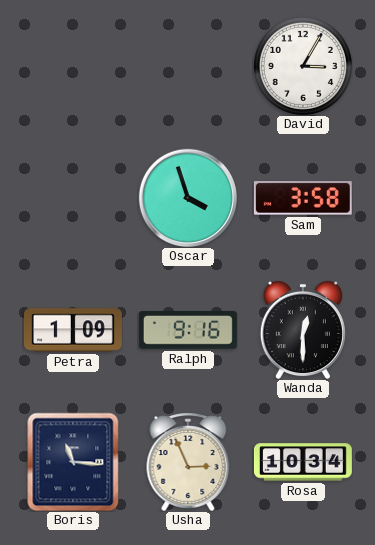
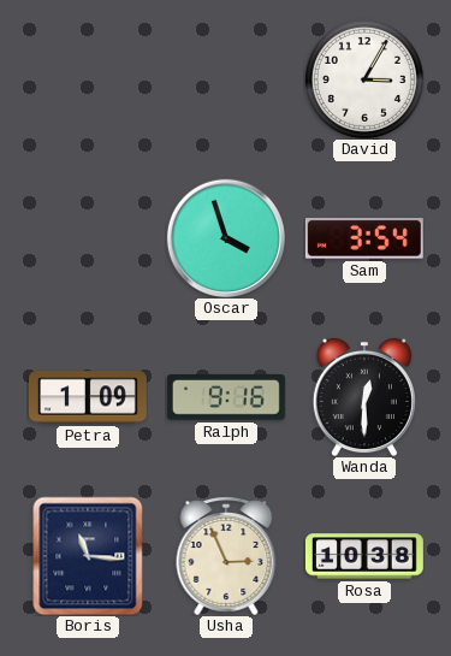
Sam: 3:58 -> 3:54 (364, 238)
Rosa: 10:34 -> 10:38 (364, 556)
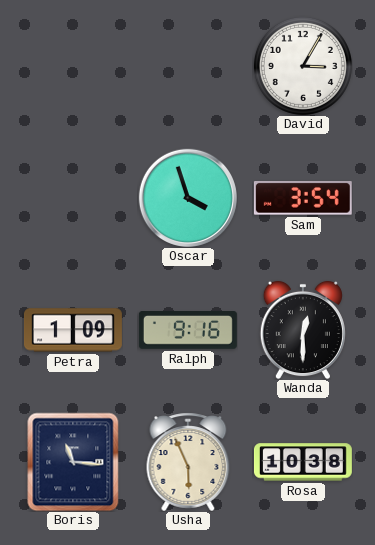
Usha: 2:56 -> 5:56 (188, 462)
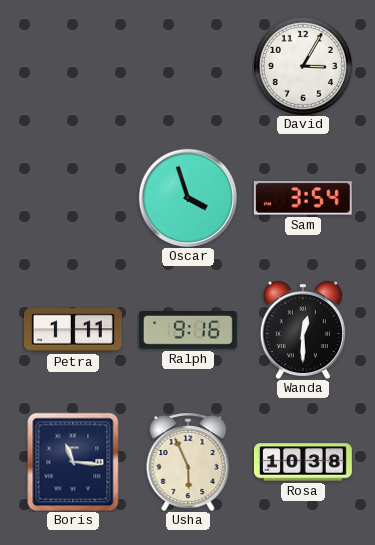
Petra: 1:09 -> 1:11 (73, 330)
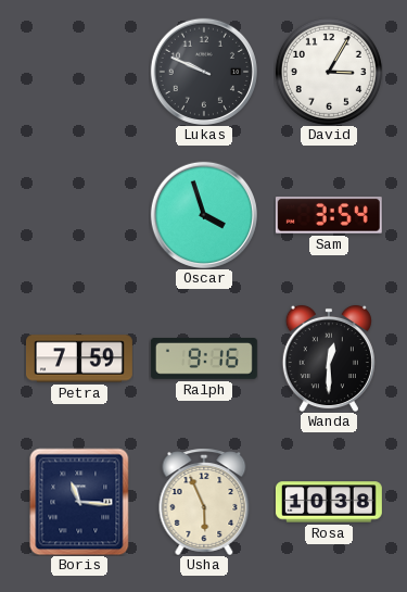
Lukas: none -> 9:49 (203, 71)
Petra: 1:11 -> 7:59 (79, 358)
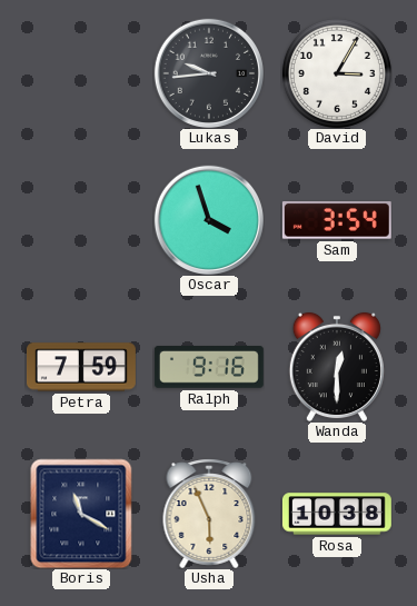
Lukas: 9:49 -> 9:44 (208, 72)
Boris: 11:16 -> 11:20 (81, 514)
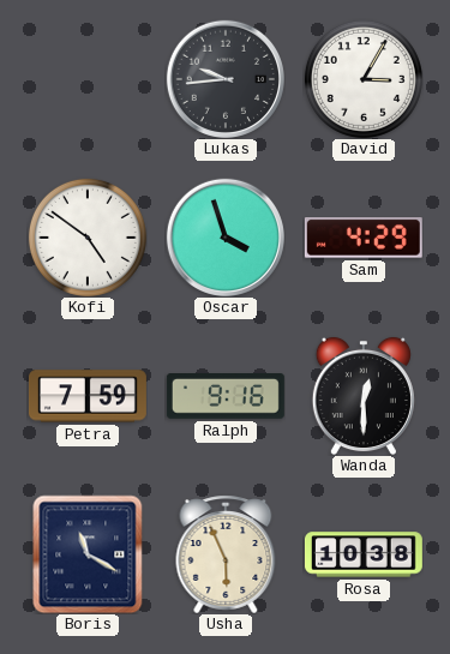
Kofi: none -> 4:51 (88, 238)
Sam: 3:54 -> 4:29 (364, 238)
